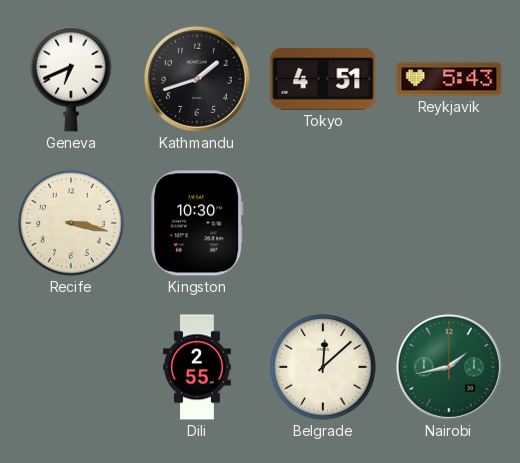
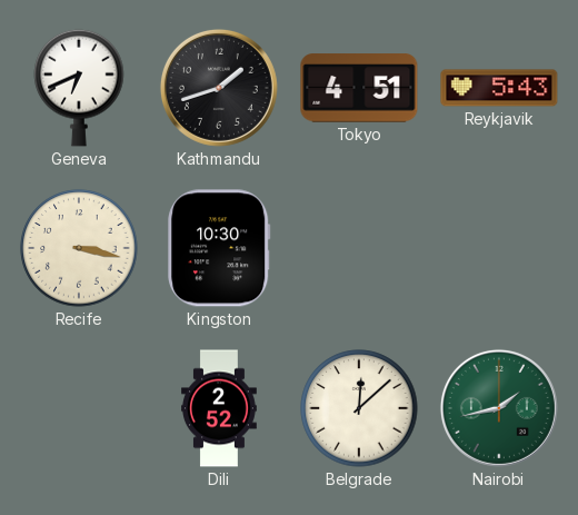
Dili: 2:55 -> 2:52 (220, 408)
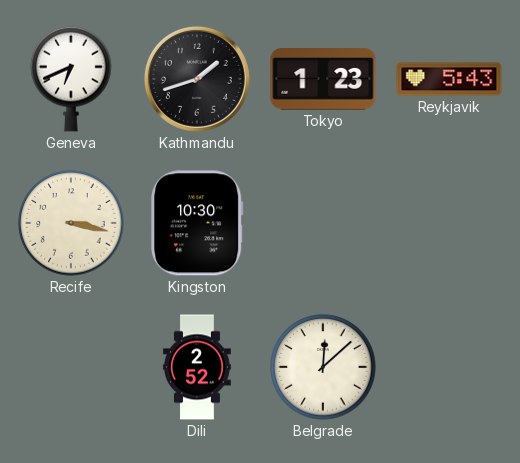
Tokyo: 4:51 -> 1:23 (323, 79)
Nairobi: 1:43 -> none (499, 408)
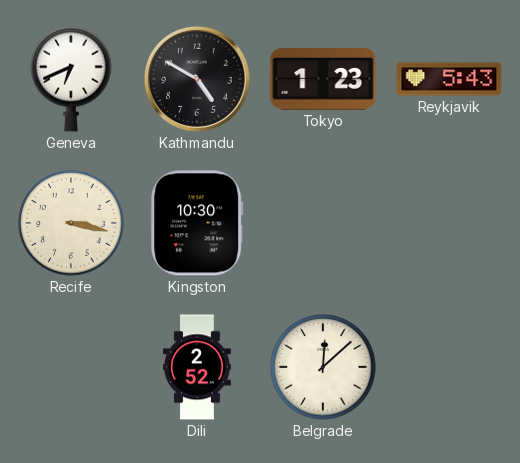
Kathmandu: 1:42 -> 4:50 (197, 79)
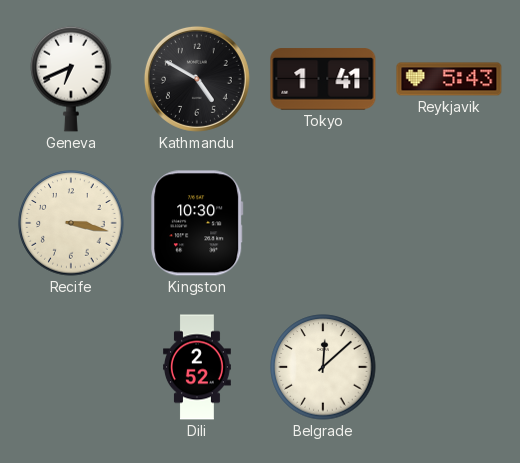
Tokyo: 1:23 -> 1:41 (323, 79)
